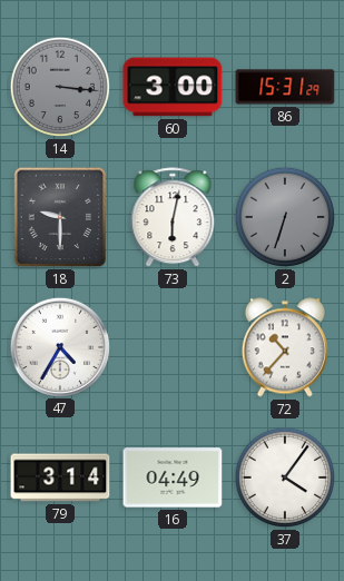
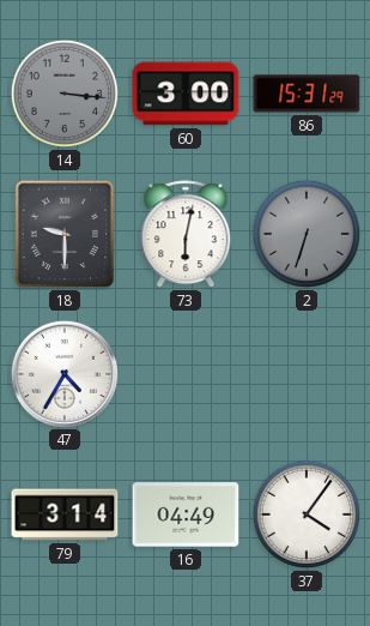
72: 10:37 -> none (285, 347)
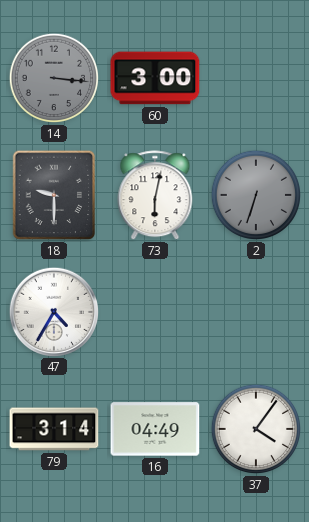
86: 15:31 -> none (307, 94)
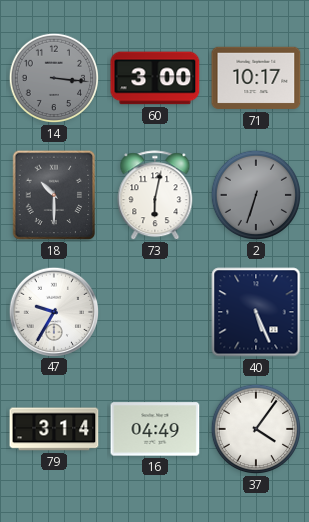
71: none -> 10:17 (256, 78)
18: 9:30 -> 10:30 (54, 195)
47: 4:35 -> 9:35 (53, 311)
40: none -> 5:26 (256, 312)
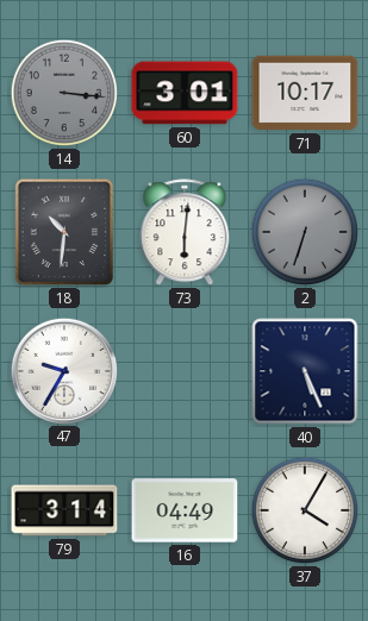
60: 3:00 -> 3:01 (185, 93)
18: 10:30 -> 10:31 (64, 232)
73: 6:02 -> 6:01 (185, 233)
37: 4:06 -> 4:05 (305, 510)
